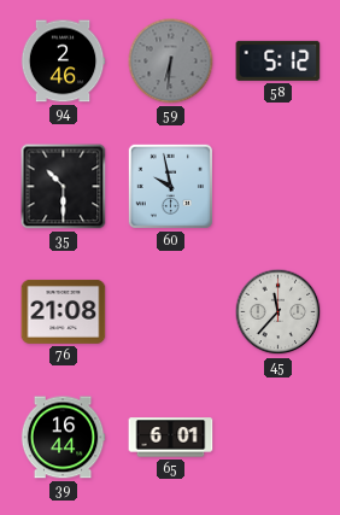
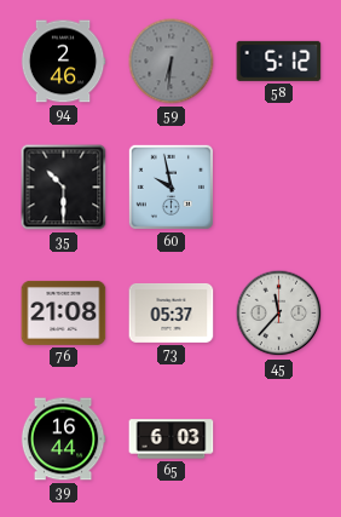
73: none -> 05:37 (172, 312)
65: 6:01 -> 6:03 (172, 440)
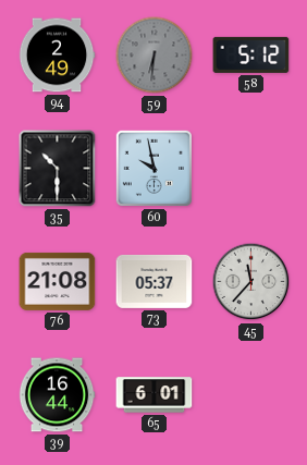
94: 2:46 -> 2:49 (57, 56)
65: 6:03 -> 6:01 (155, 395)
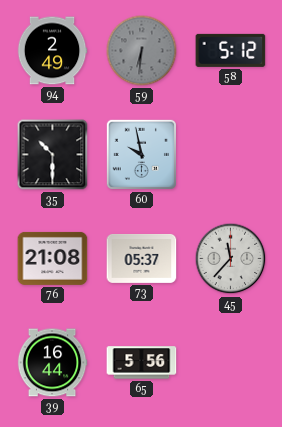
65: 6:01 -> 5:56 (142, 363)
